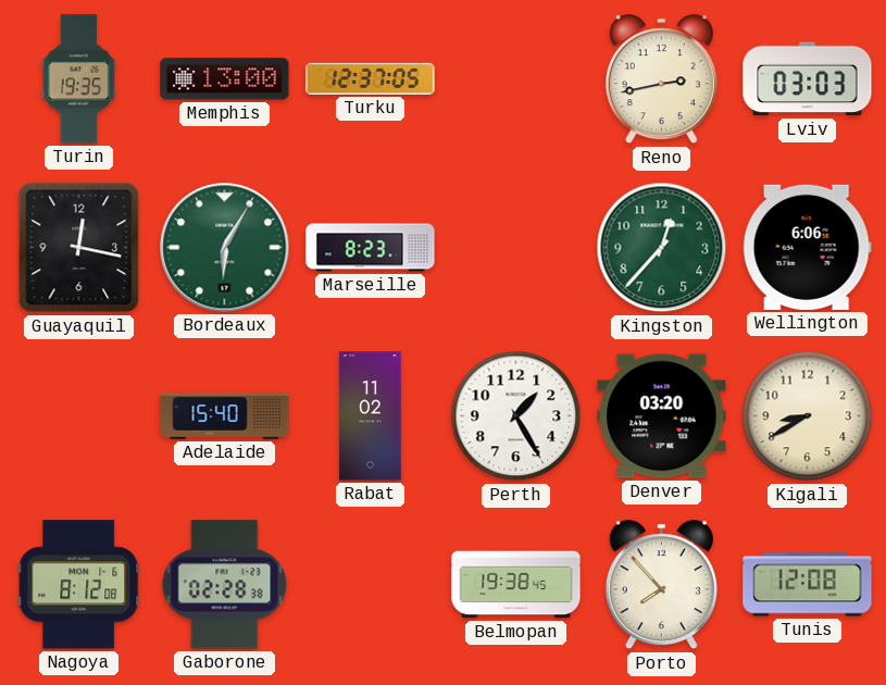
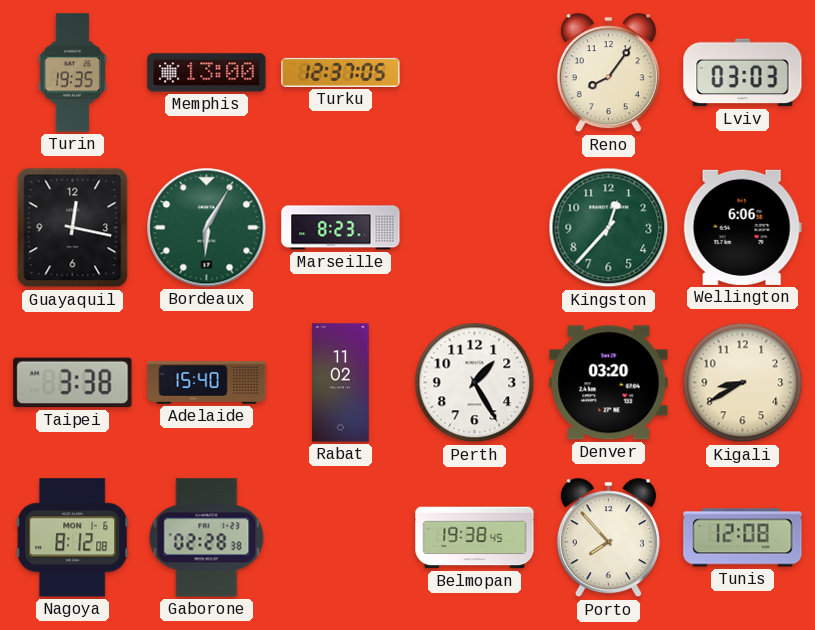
Reno: 2:43 -> 8:06 (608, 73)
Taipei: none -> 3:38 (73, 383)
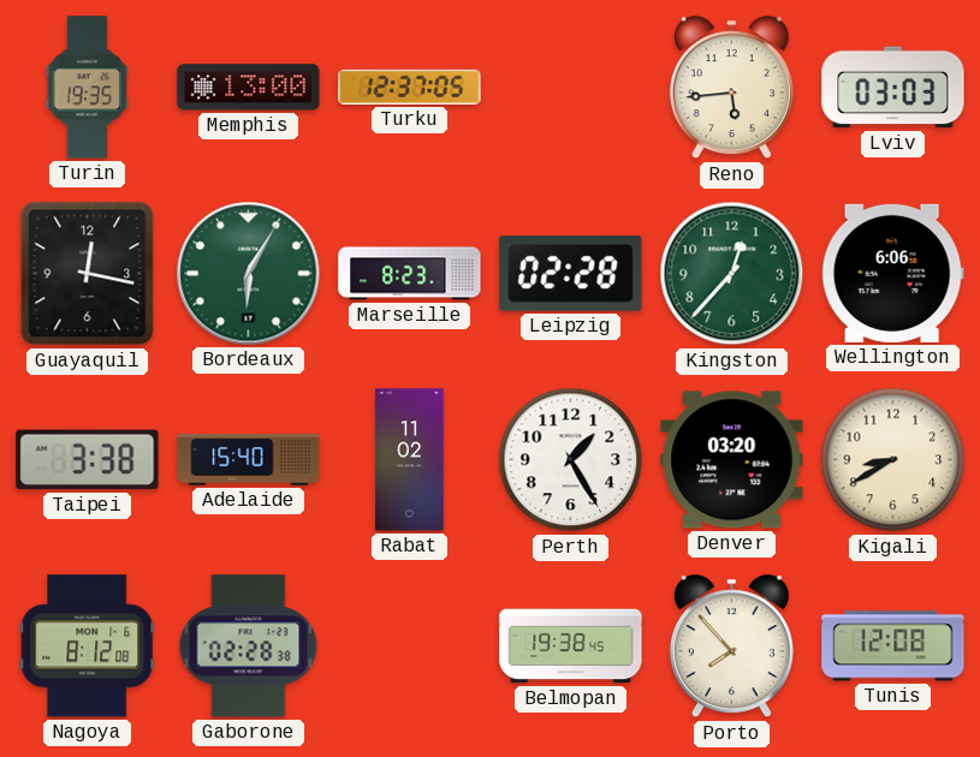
Reno: 8:06 -> 5:44 (731, 88)
Leipzig: none -> 02:28 (571, 274)
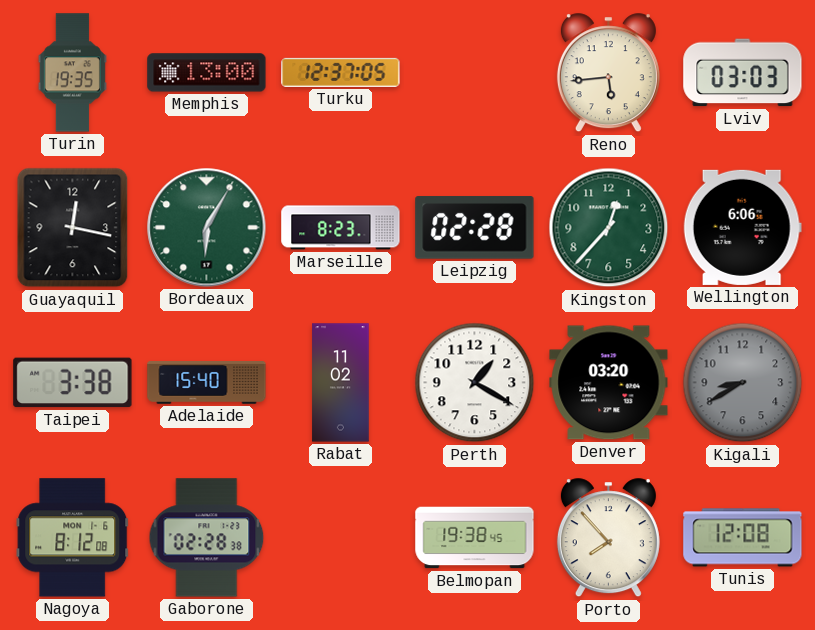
Perth: 1:25 -> 1:20 (475, 383)
Kigali dial: cream -> grey (743, 383)
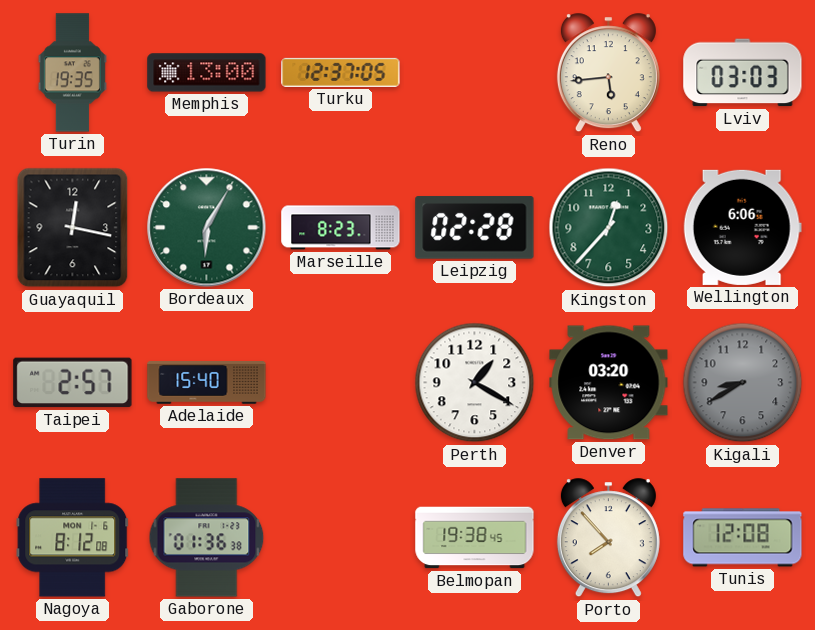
Taipei: 3:38 -> 2:57 (73, 383)
Rabat: 11:02 -> none (341, 383)
Gaborone: 02:28 -> 01:36 (207, 538)
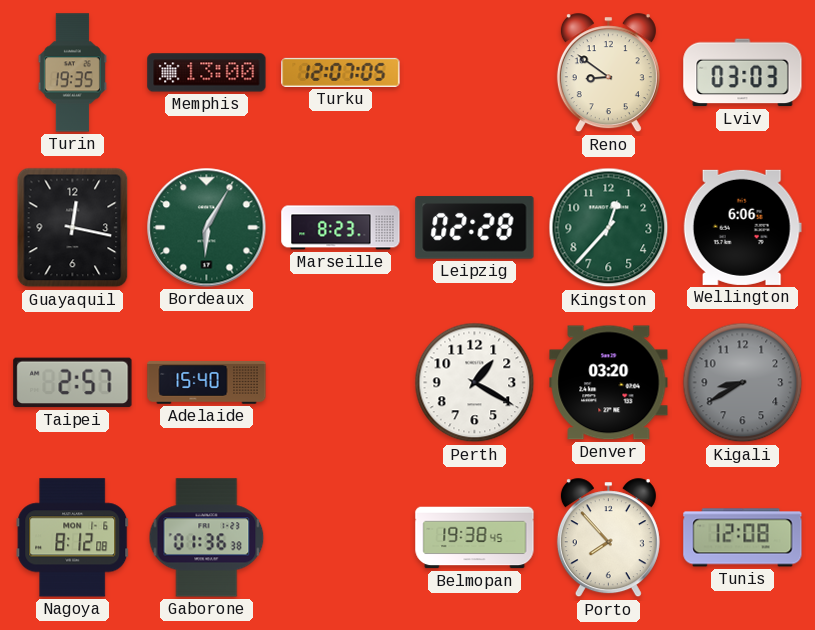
Turku: 12:37 -> 12:07 (341, 72)
Reno: 5:44 -> 8:51 (608, 73)
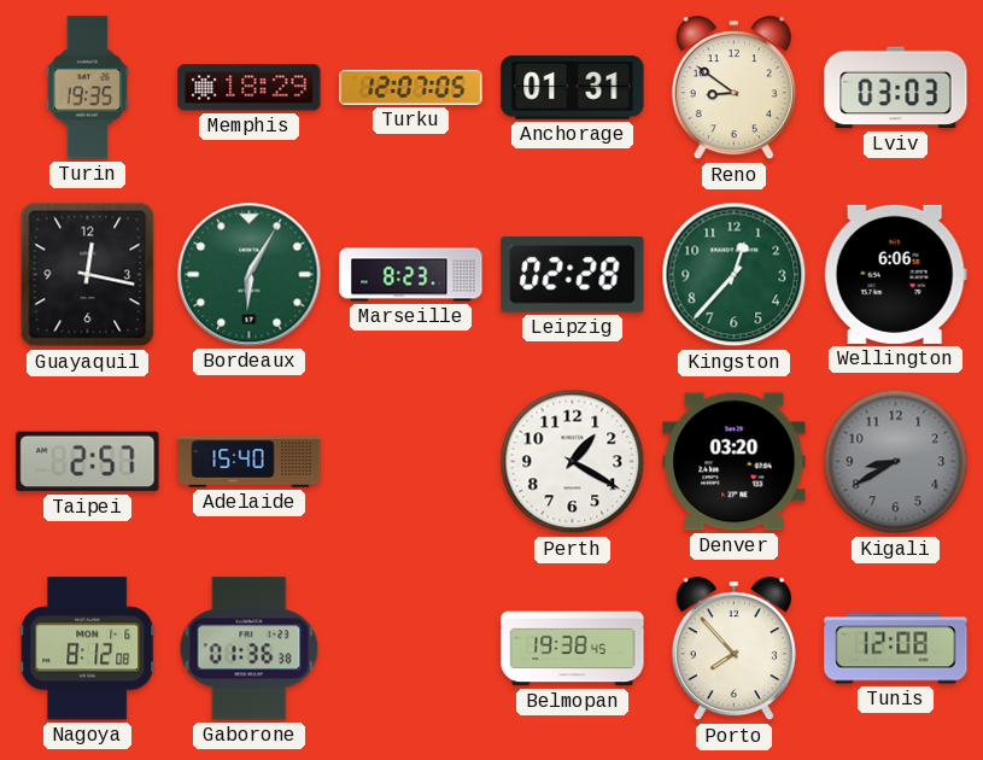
Memphis: 13:00 -> 18:29 (250, 88)
Anchorage: none -> 01:31 (573, 88)
